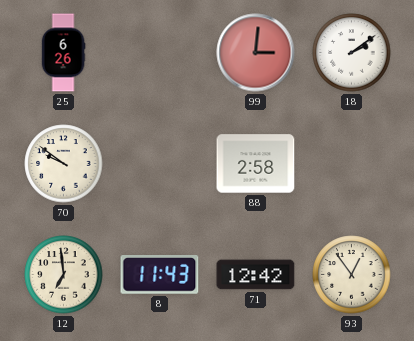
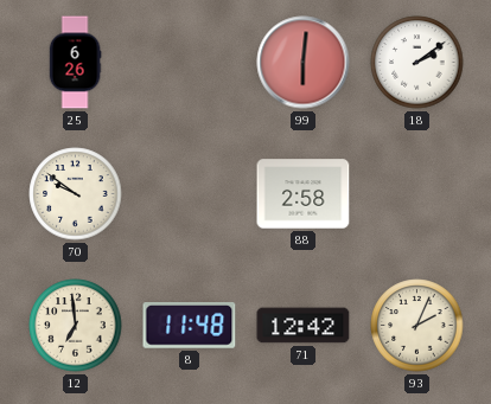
99: 3:01 -> 6:01 (304, 63)
8: 11:43 -> 11:48 (190, 326)
93: 12:54 -> 2:04 (417, 326)
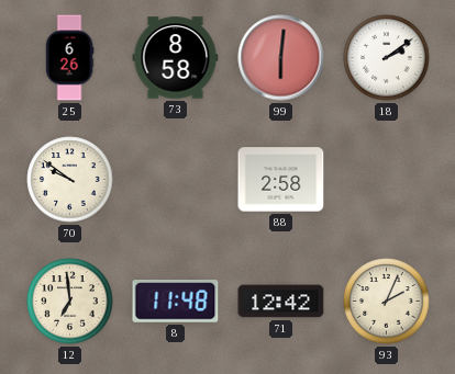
73: none -> 8:58 (176, 58)
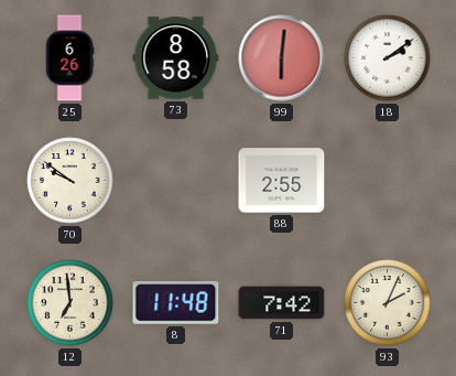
88: 2:58 -> 2:55 (282, 181)
71: 12:42 -> 7:42 (282, 303)
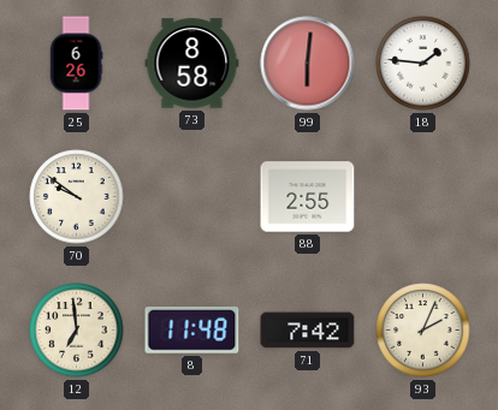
18: 2:09 -> 1:46 (423, 64)
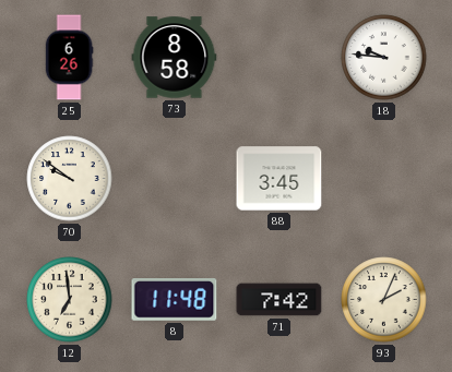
99: 6:01 -> none (308, 64)
18: 1:46 -> 9:46 (384, 58)
88: 2:55 -> 3:45 (279, 179)
